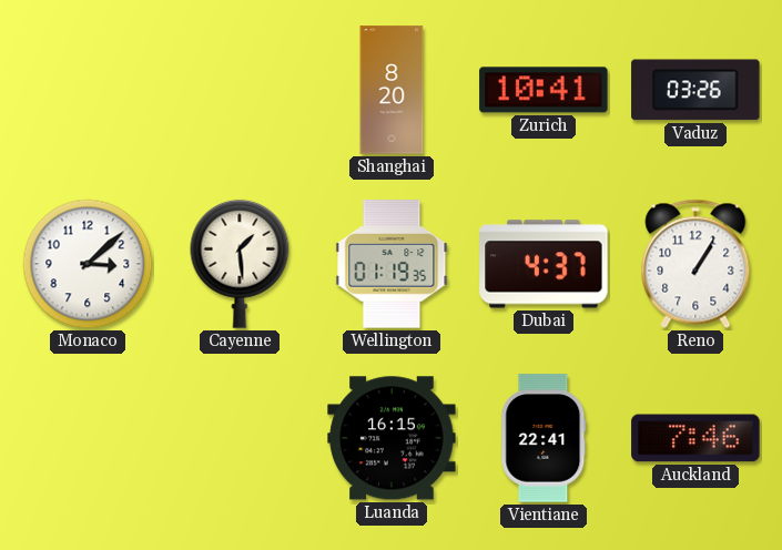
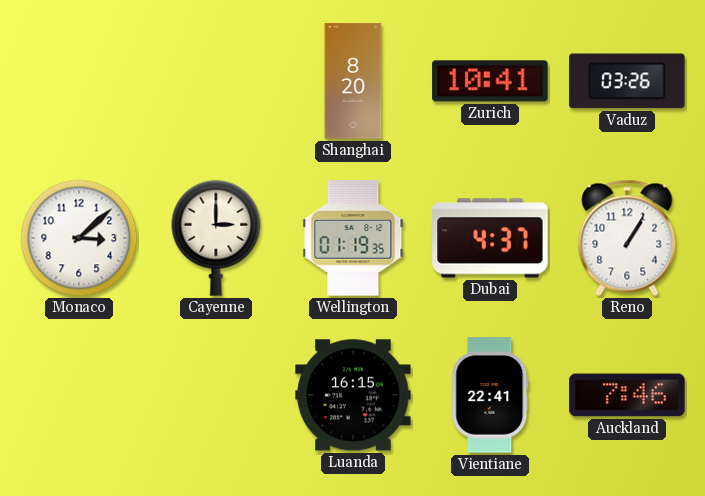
Cayenne: 1:29 -> 3:00 (216, 238)
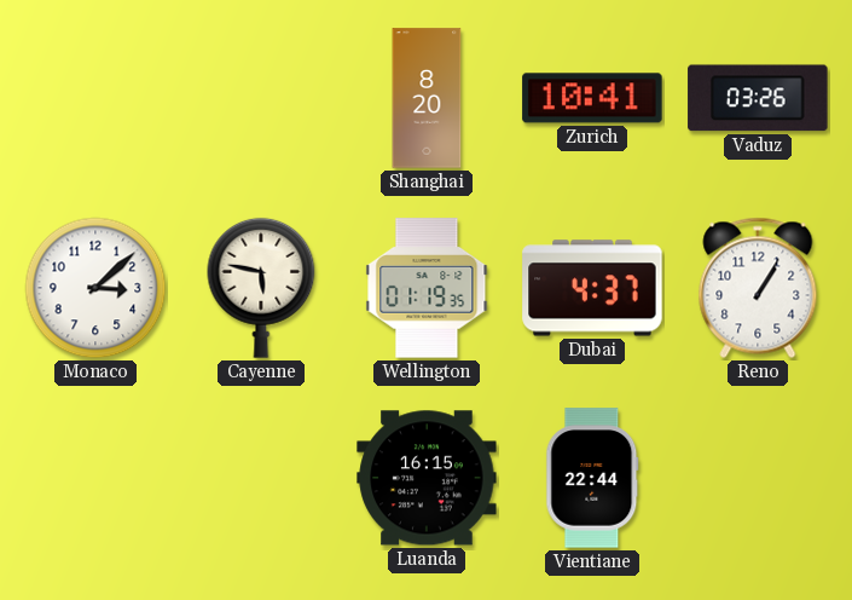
Cayenne: 3:00 -> 5:47 (261, 288)
Vientiane: 22:41 -> 22:44 (592, 478)
Auckland: 7:46 -> none (627, 395)
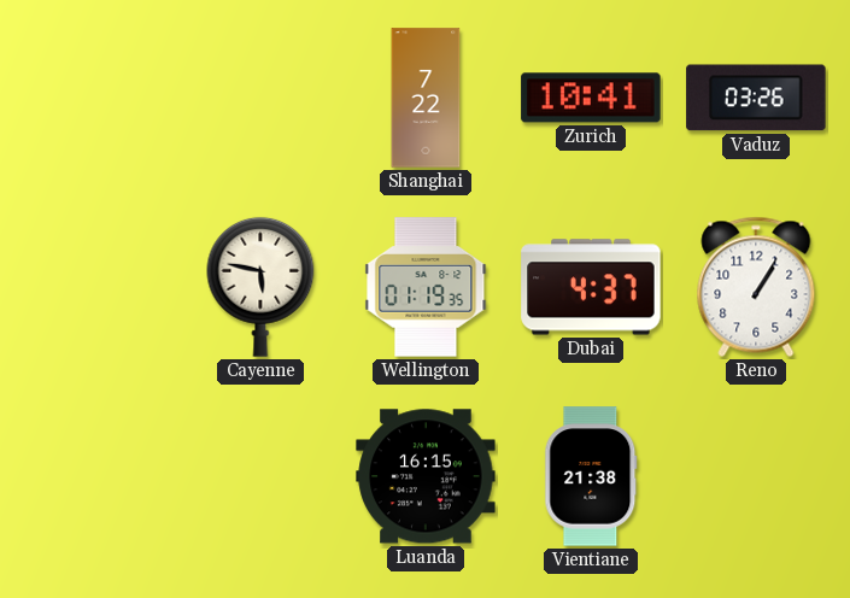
Shanghai: 8:20 -> 7:22 (426, 98)
Monaco: 3:08 -> none (95, 288)
Vientiane: 22:44 -> 21:38 (591, 476)
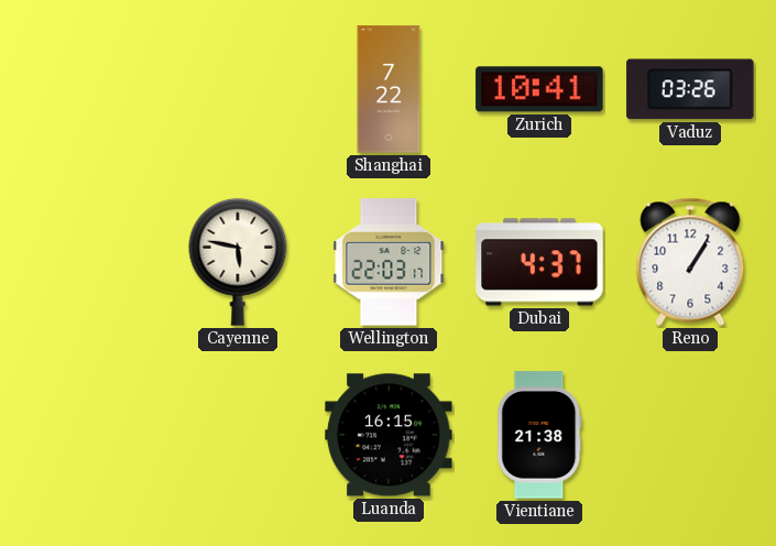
Wellington: 01:19 -> 22:03 (389, 262)
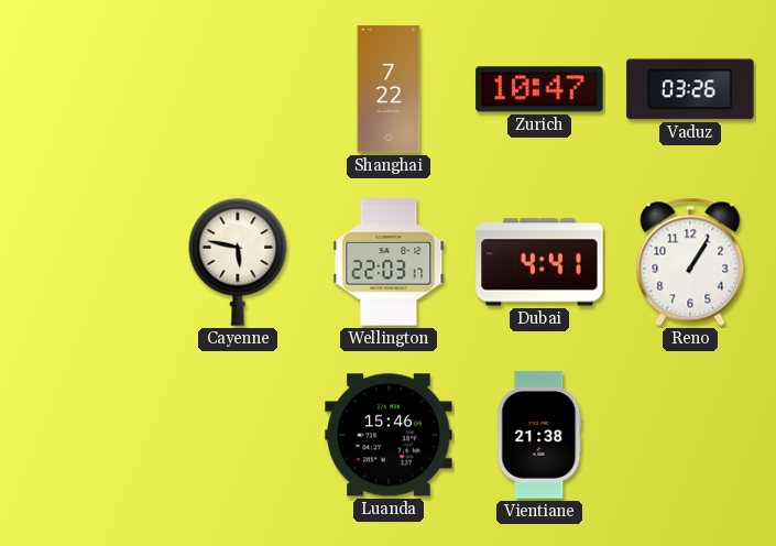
Zurich: 10:41 -> 10:47 (539, 89)
Dubai: 4:37 -> 4:41 (539, 262)
Luanda: 16:15 -> 15:46 (389, 435)
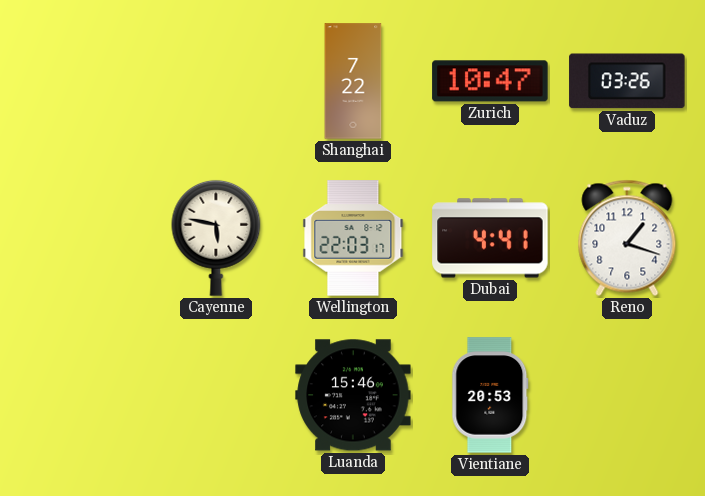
Reno: 1:05 -> 1:18 (627, 238)
Vientiane: 21:38 -> 20:53 (490, 395)
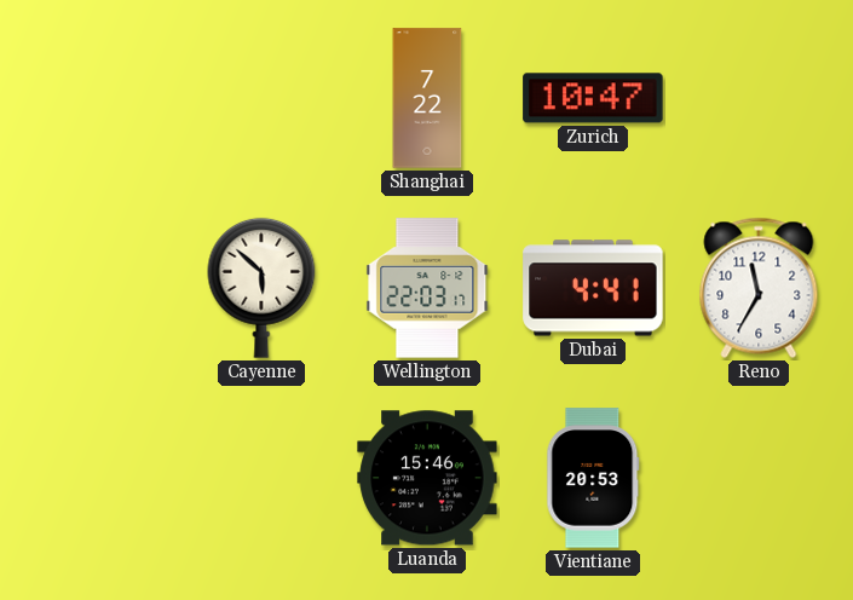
Vaduz: 03:26 -> none (627, 81)
Cayenne: 5:47 -> 5:52 (261, 288)
Reno: 1:18 -> 11:35 (759, 288)
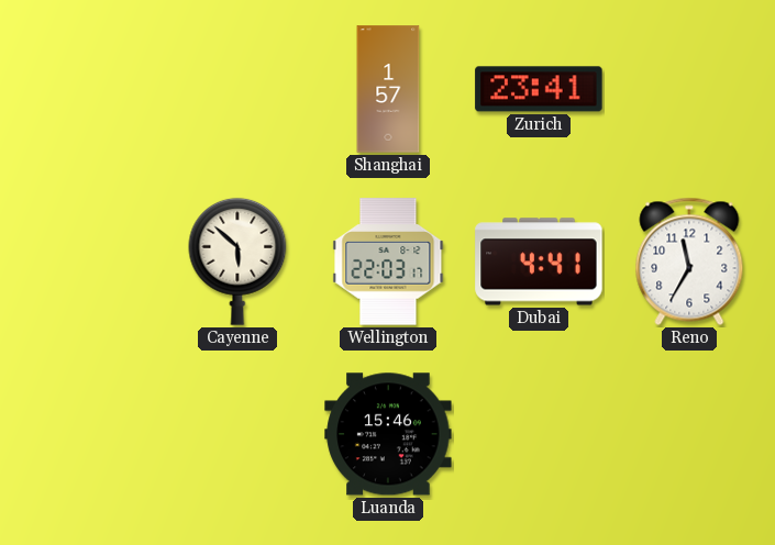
Shanghai: 7:22 -> 1:57 (388, 89)
Zurich: 10:47 -> 23:41 (539, 89)
Vientiane: 20:53 -> none (593, 478)
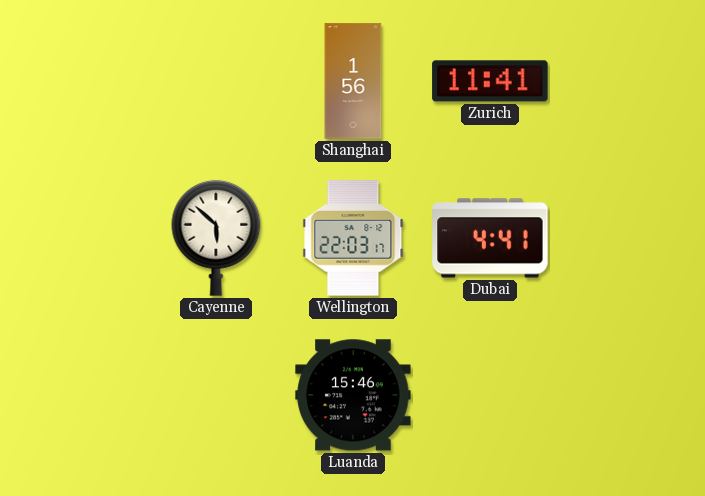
Shanghai: 1:57 -> 1:56 (353, 81)
Zurich: 23:41 -> 11:41 (490, 81)
Reno: 11:35 -> none (689, 262)
